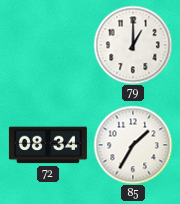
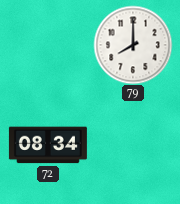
79: 1:00 -> 8:00 (133, 45)
85: 1:35 -> none (133, 145)
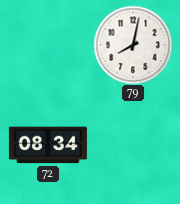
79: 8:00 -> 8:02 (133, 45)
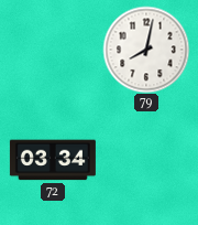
72: 08:34 -> 03:34 (53, 160)
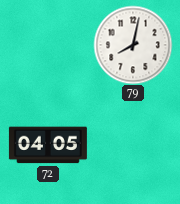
72: 03:34 -> 04:05 (48, 145)
